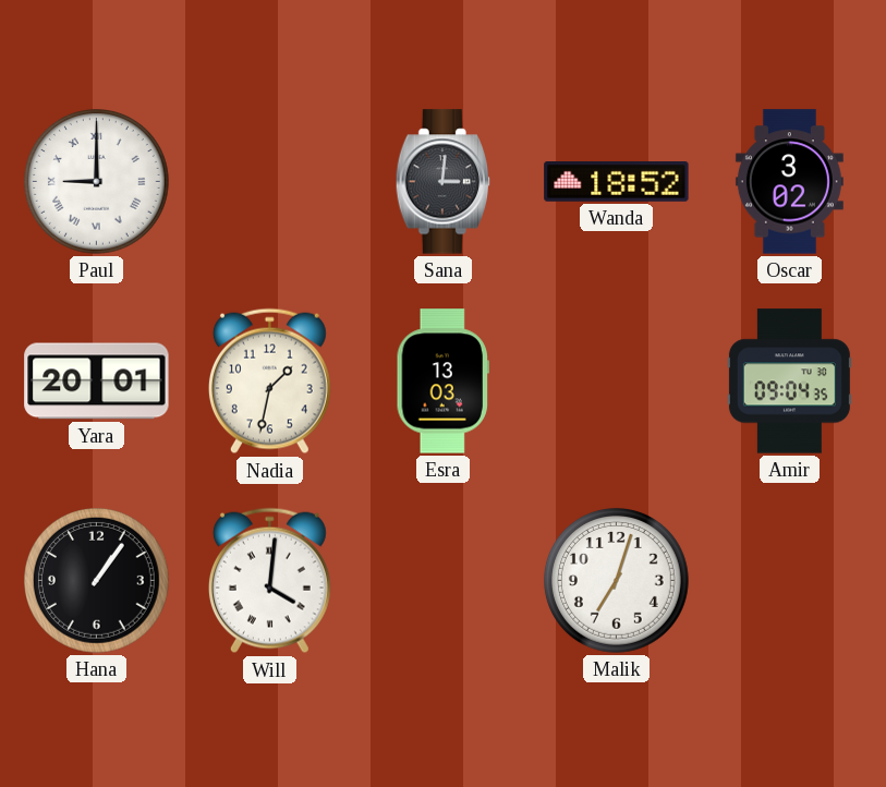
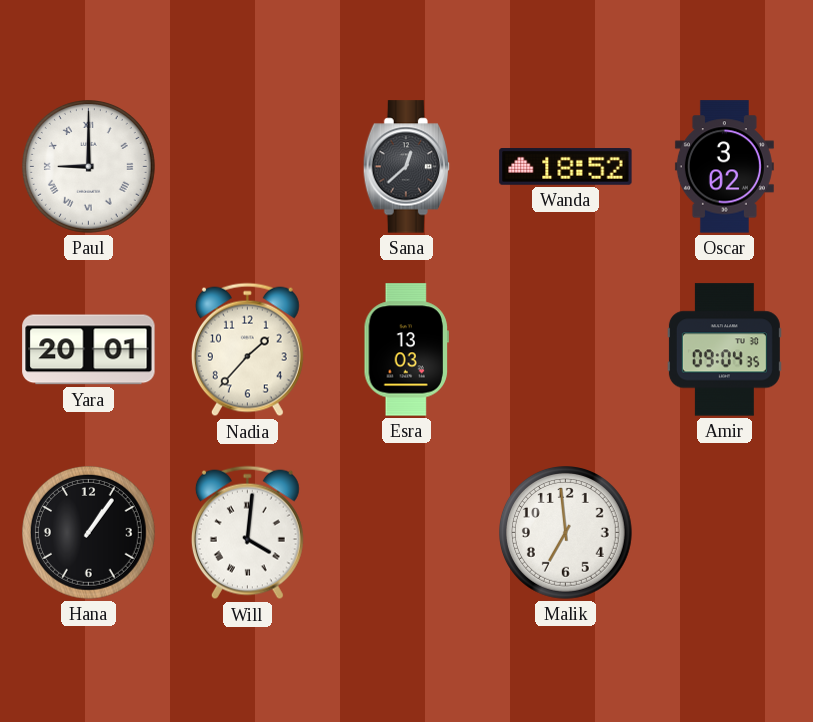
Sana: 3:01 -> 12:38 (407, 167)
Nadia: 1:32 -> 1:37 (247, 350)
Malik: 7:03 -> 6:59 (566, 533)
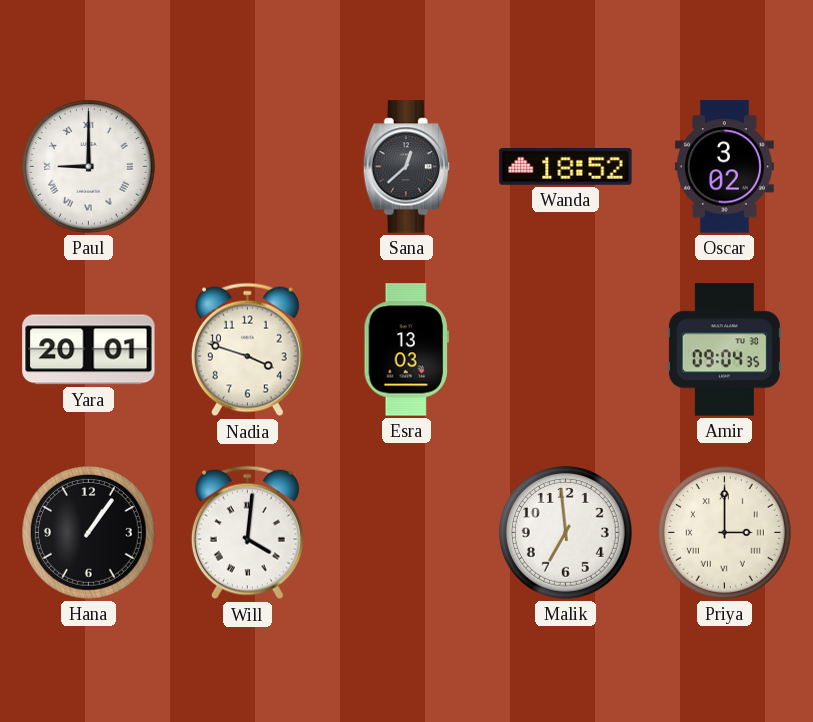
Nadia: 1:37 -> 3:48 (247, 350)
Priya: none -> 3:00 (725, 533)
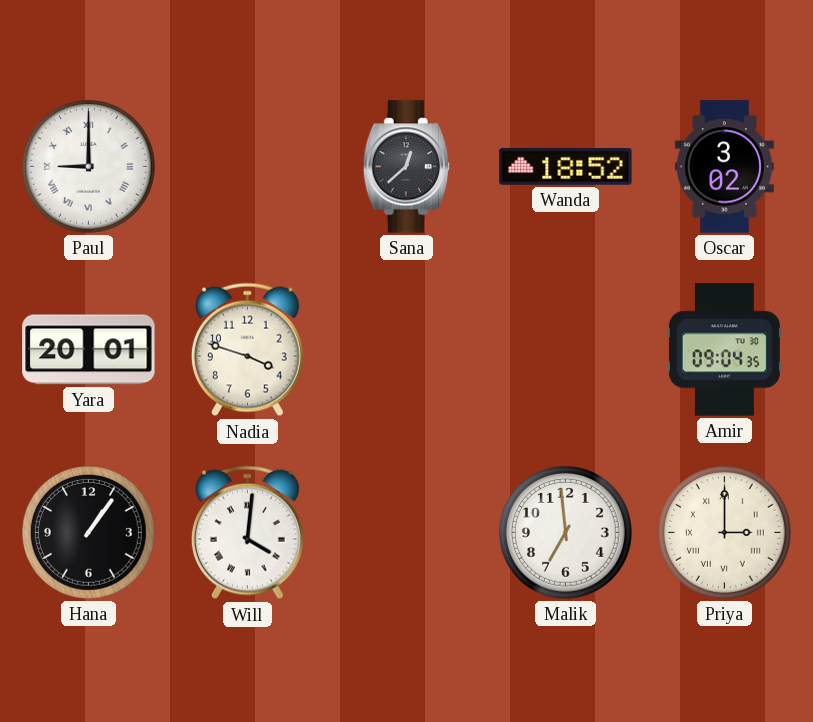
Esra: 13:03 -> none (406, 350)
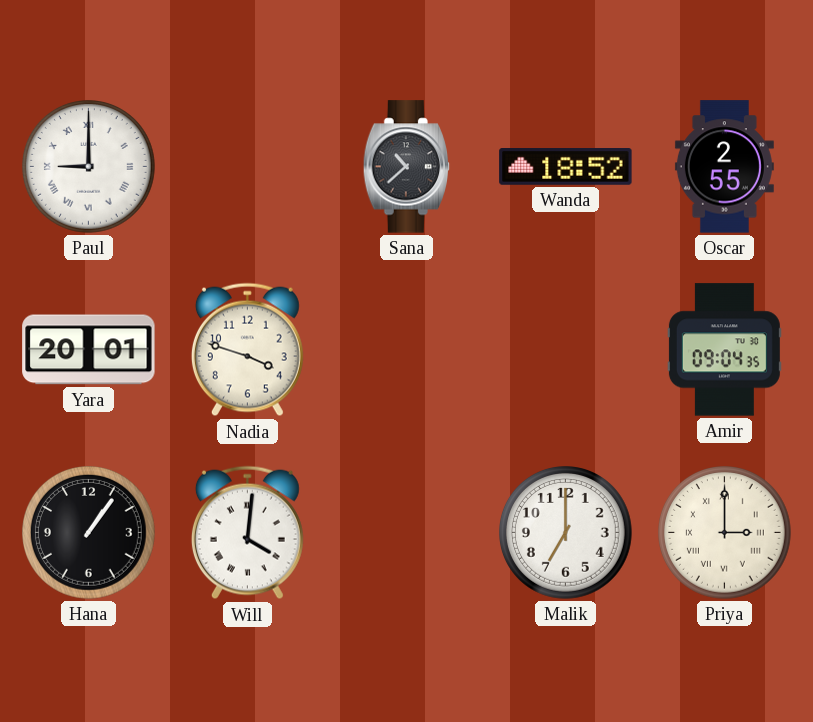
Sana: 12:38 -> 10:38 (407, 167)
Oscar: 3:02 -> 2:55 (724, 167)
Malik: 6:59 -> 7:00 (566, 533)
